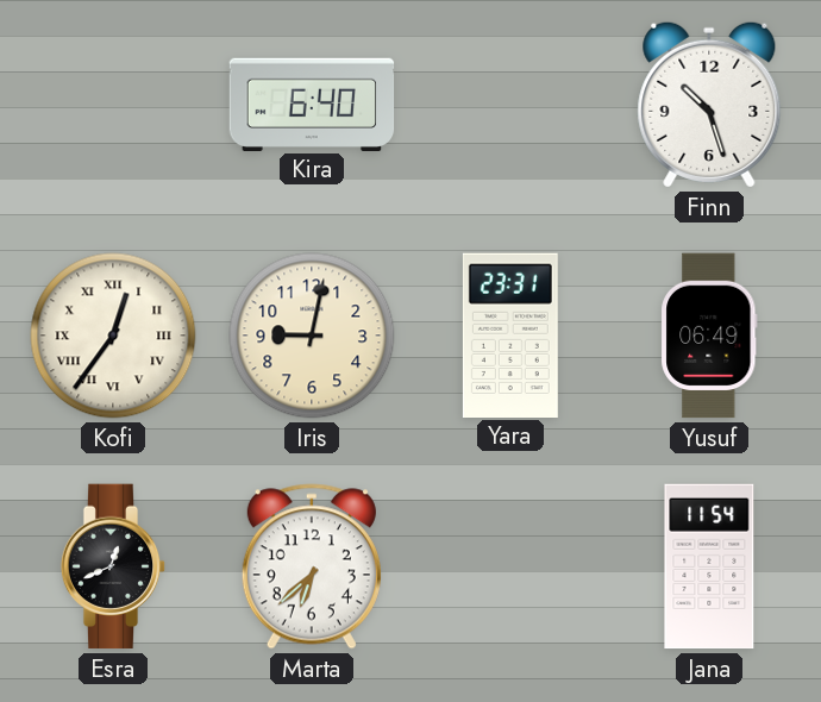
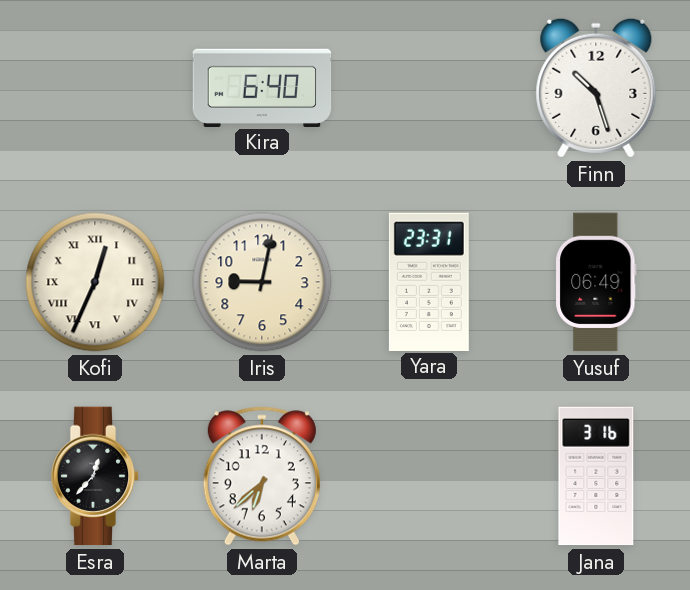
Kofi: 12:36 -> 12:34 (95, 282)
Esra: 12:41 -> 12:37 (95, 476)
Jana: 11:54 -> 3:16 (596, 476)
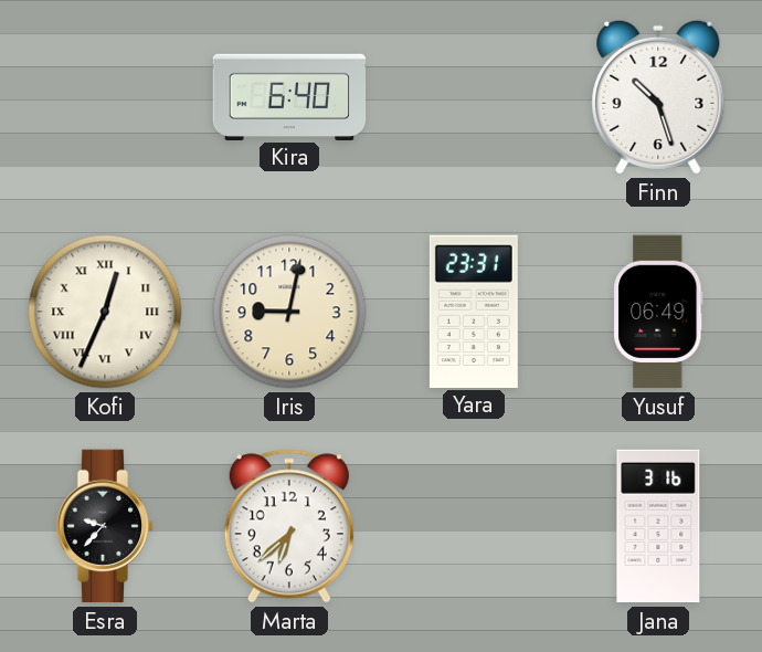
Esra: 12:37 -> 9:37 (105, 526)
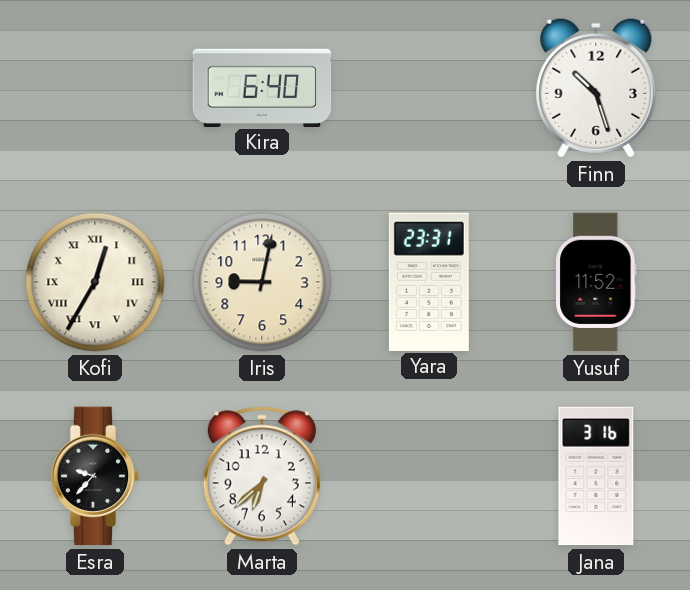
Kofi: 12:34 -> 12:35 (95, 282)
Yusuf: 06:49 -> 11:52 (596, 282)
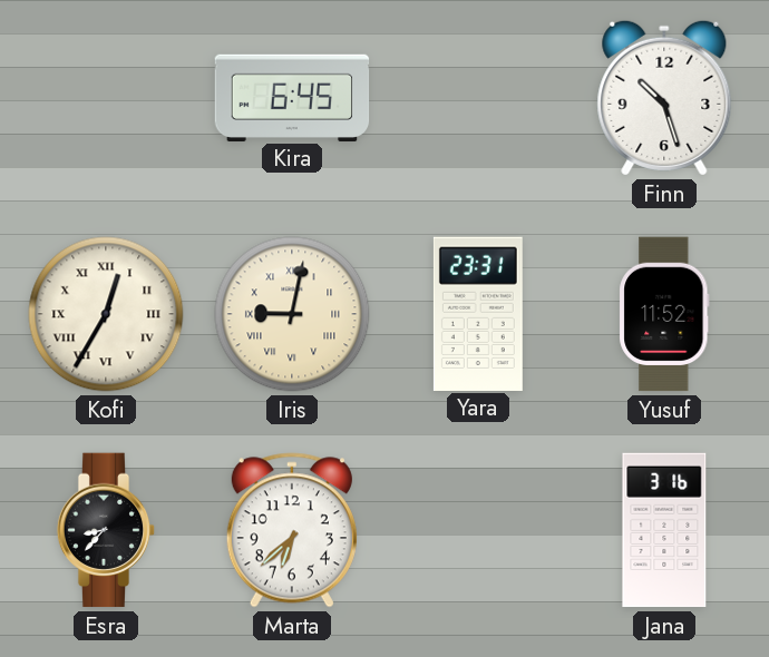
Kira: 6:40 -> 6:45 (292, 97)
Iris numerals: Arabic -> Roman (292, 314)
Esra: 9:37 -> 8:37 (106, 530)
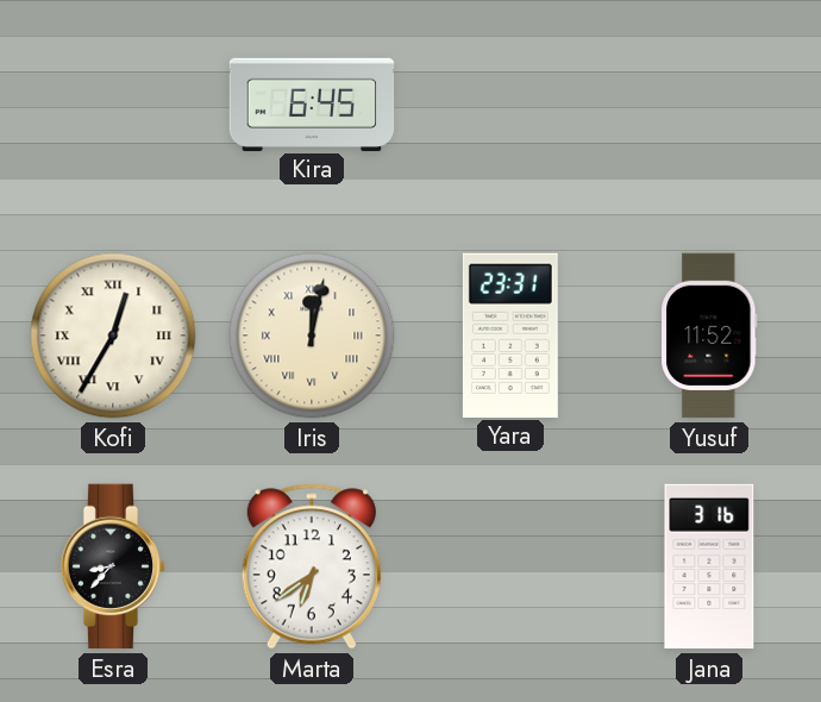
Finn: 10:27 -> none (664, 98)
Iris: 9:02 -> 12:02 (312, 336)
Marta: 6:38 -> 6:39 (312, 566)
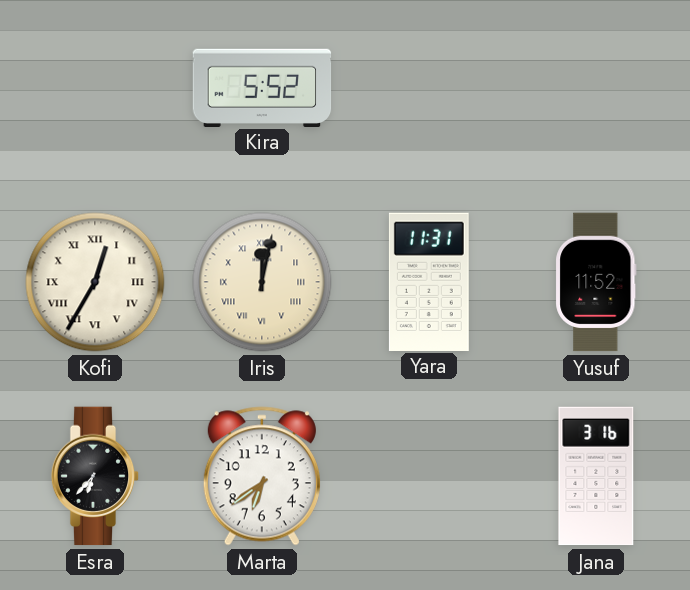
Kira: 6:45 -> 5:52 (262, 87)
Yara: 23:31 -> 11:31 (429, 281)
Esra: 8:37 -> 6:37 (95, 476)
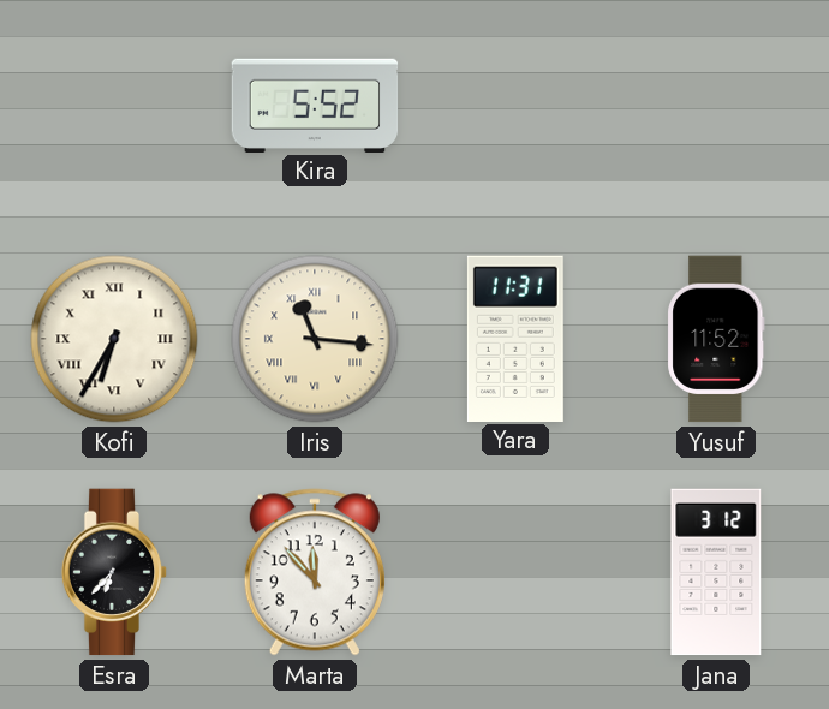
Kofi: 12:35 -> 6:35 (114, 339)
Iris: 12:02 -> 11:16 (315, 339)
Marta: 6:39 -> 11:53 (315, 572)
Jana: 3:16 -> 3:12 (716, 572)
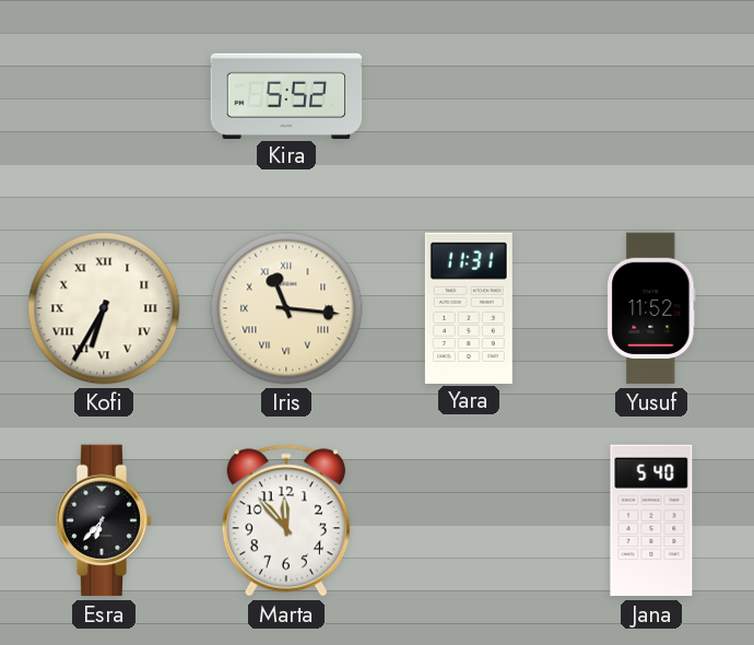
Jana: 3:12 -> 5:40 (651, 520)
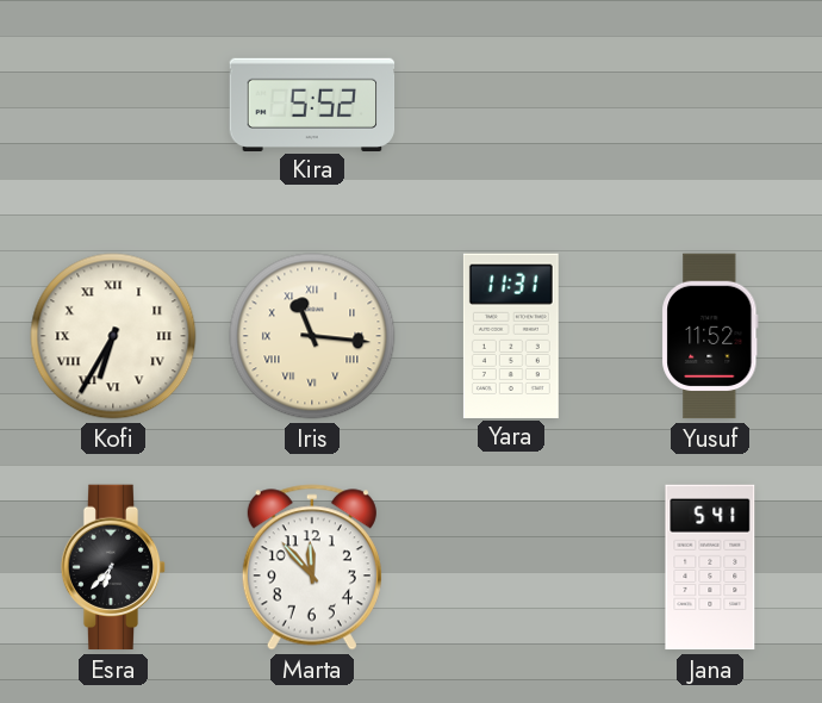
Jana: 5:40 -> 5:41 (710, 567)
